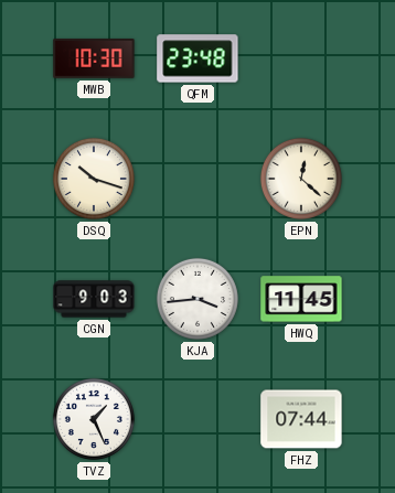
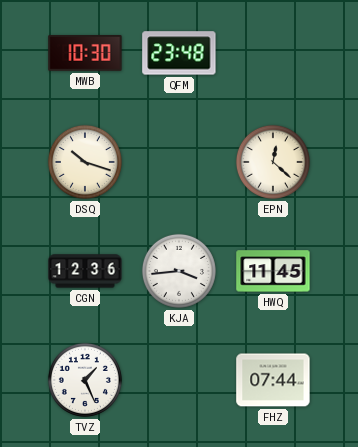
CGN: 9:03 -> 12:36 (85, 271)
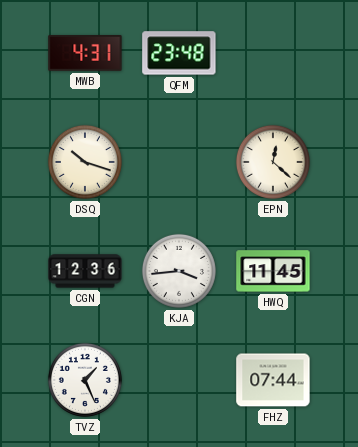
MWB: 10:30 -> 4:31 (85, 53)
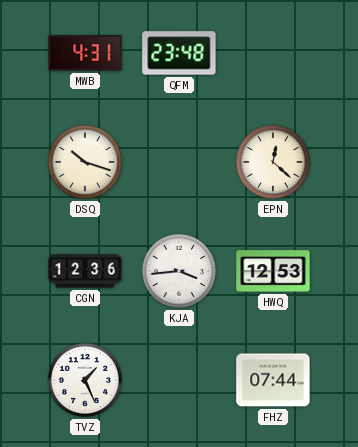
HWQ: 11:45 -> 12:53 (273, 271)
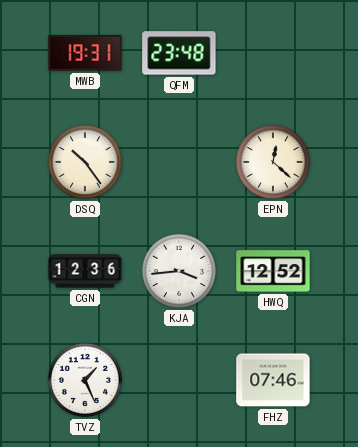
MWB: 4:31 -> 19:31 (85, 53)
DSQ: 10:18 -> 10:24 (85, 162)
HWQ: 12:53 -> 12:52 (273, 271)
FHZ: 07:44 -> 07:46 (273, 380)
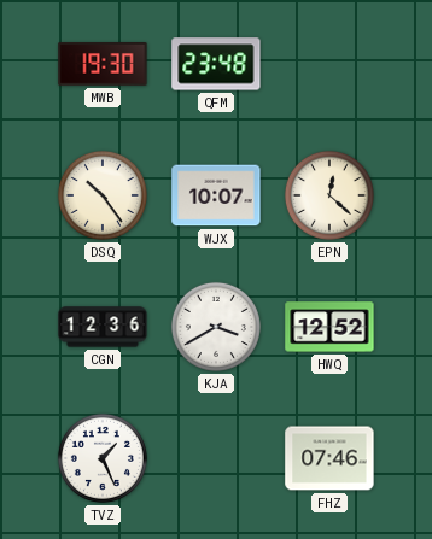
MWB: 19:31 -> 19:30 (103, 64)
WJX: none -> 10:07 (216, 195)
KJA: 3:44 -> 3:40 (216, 327)
